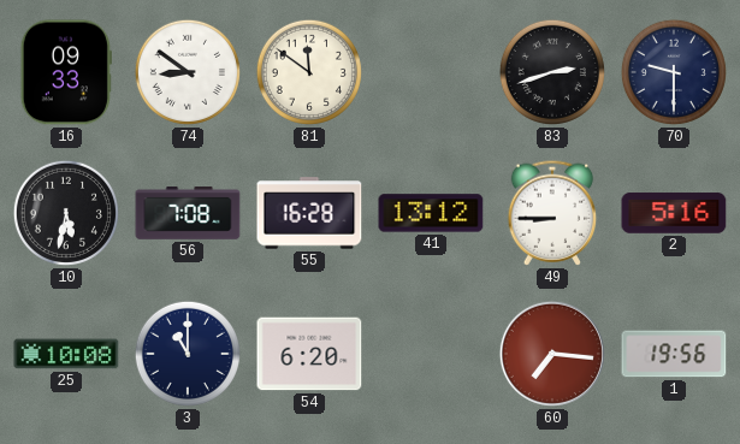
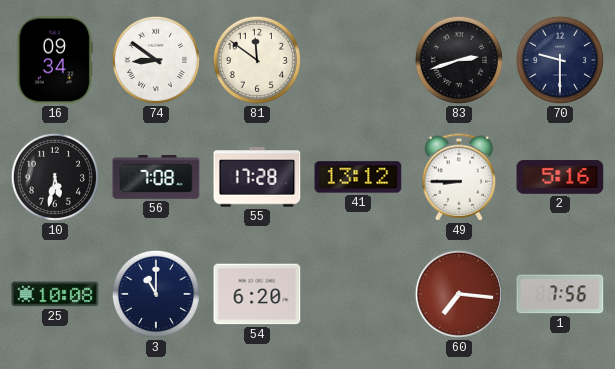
16: 09:33 -> 09:34 (55, 60)
55: 16:28 -> 17:28 (257, 177)
1: 19:56 -> 7:56 (560, 294)
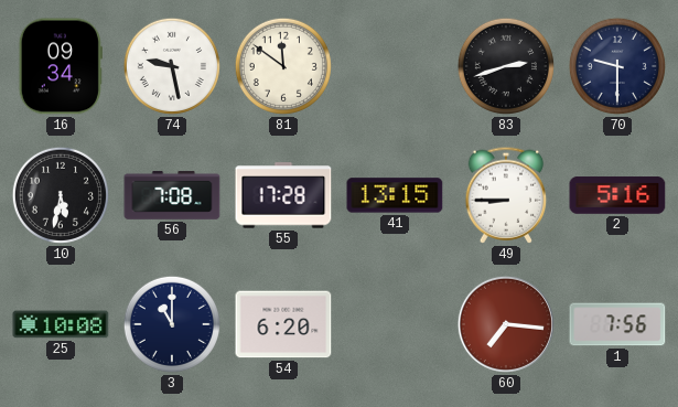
74: 8:51 -> 9:28 (172, 66)
41: 13:12 -> 13:15 (395, 195)
